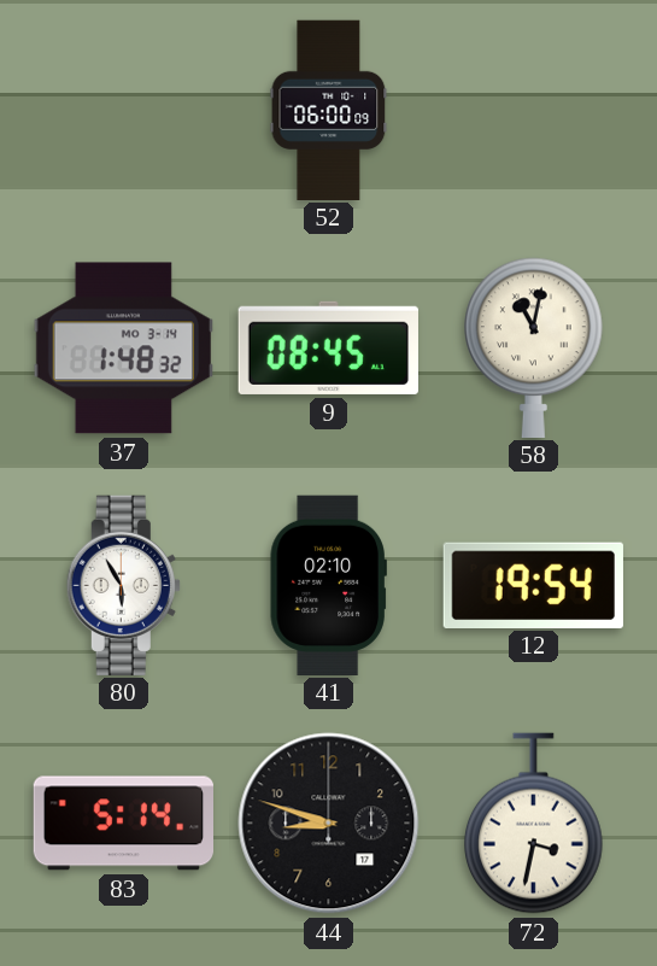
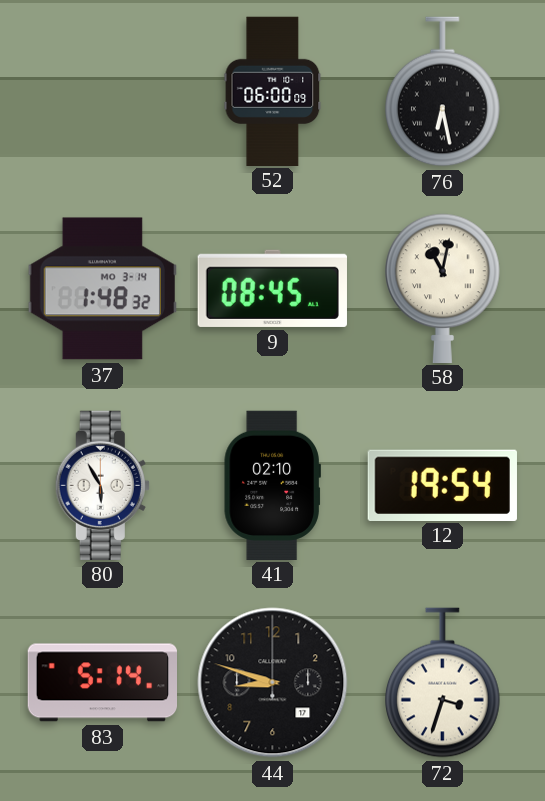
76: none -> 6:28 (443, 92)
72: 3:32 -> 3:33 (443, 683)
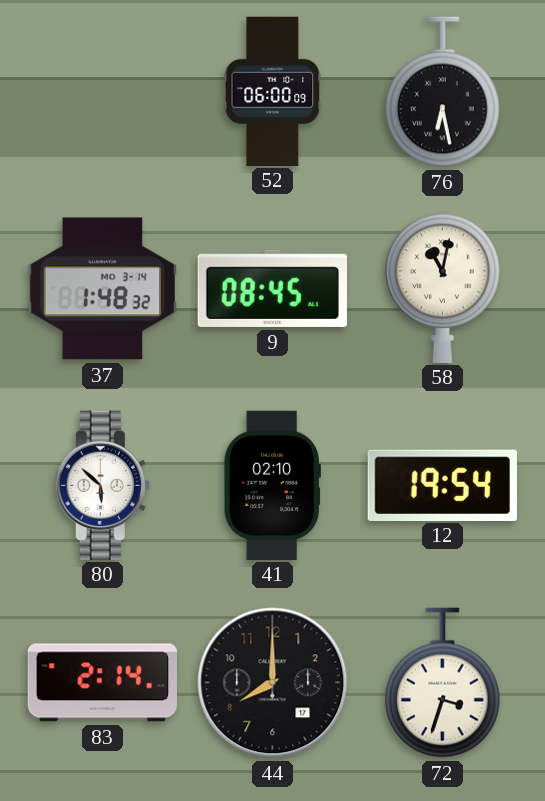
80: 5:55 -> 5:52 (102, 485)
83: 5:14 -> 2:14 (102, 683)
44: 8:48 -> 8:00 (273, 683)
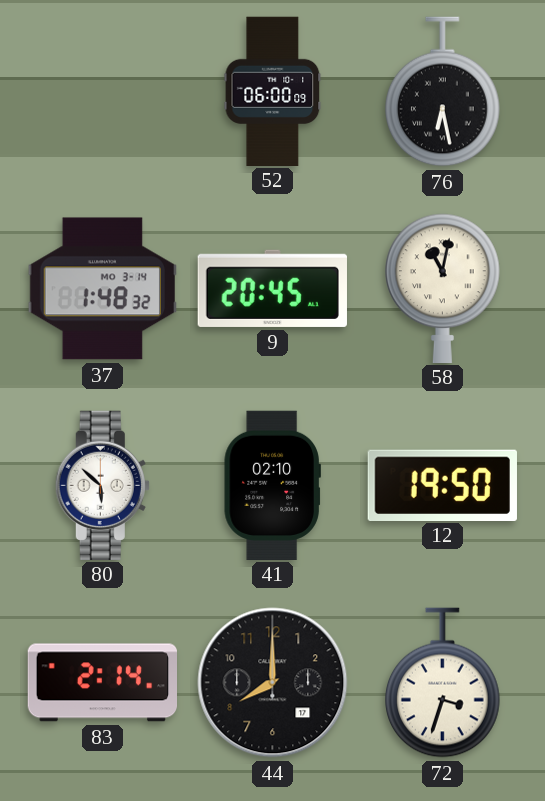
9: 08:45 -> 20:45 (272, 288)
12: 19:54 -> 19:50 (442, 485)
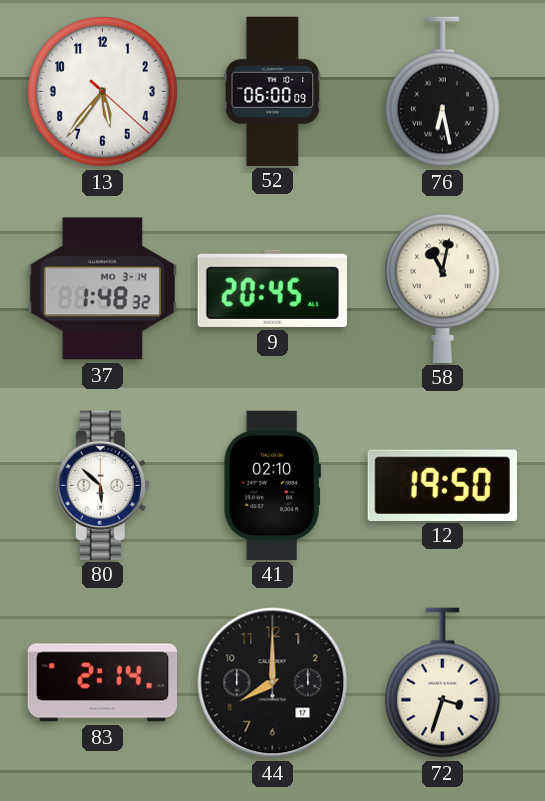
13: none -> 5:36 (103, 92)
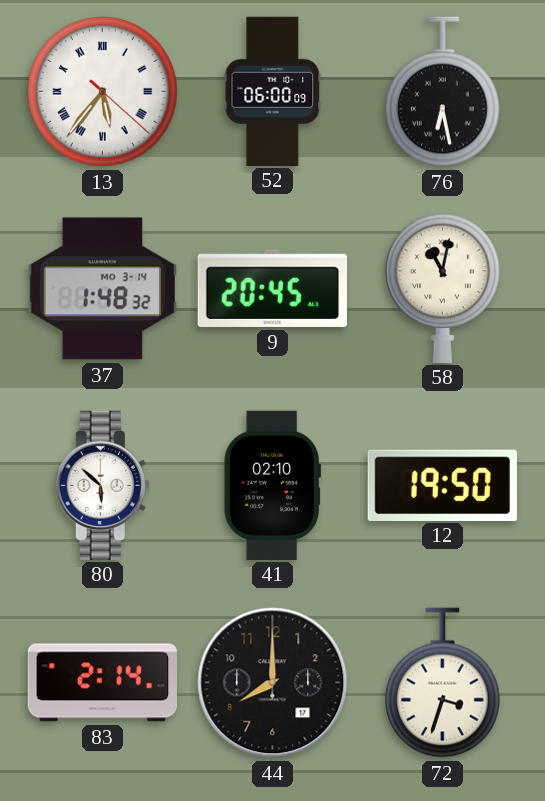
13 numerals: Arabic -> Roman (103, 92)
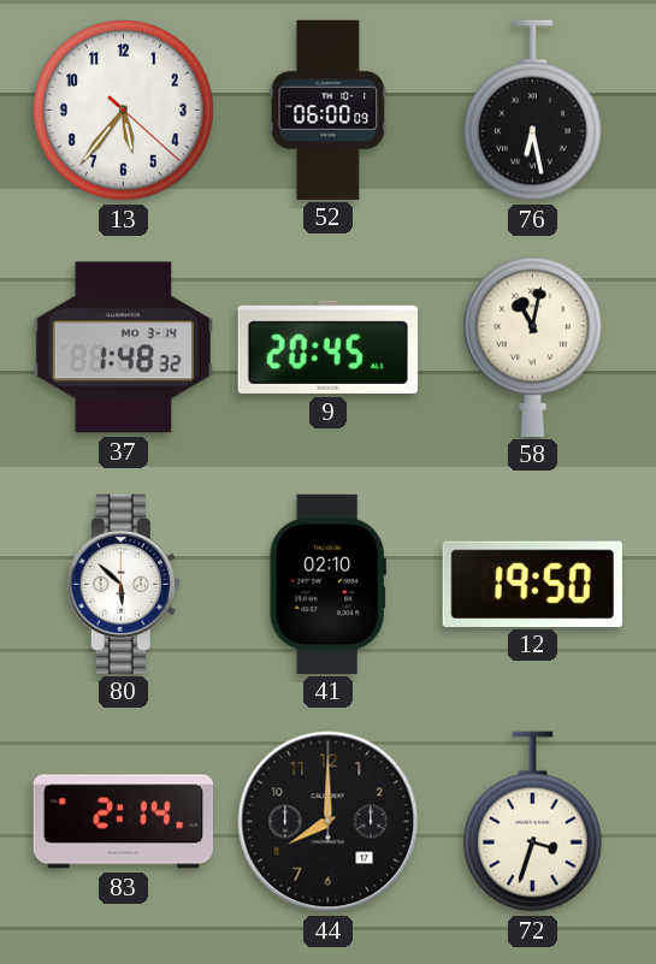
13 numerals: Roman -> Arabic (124, 111)
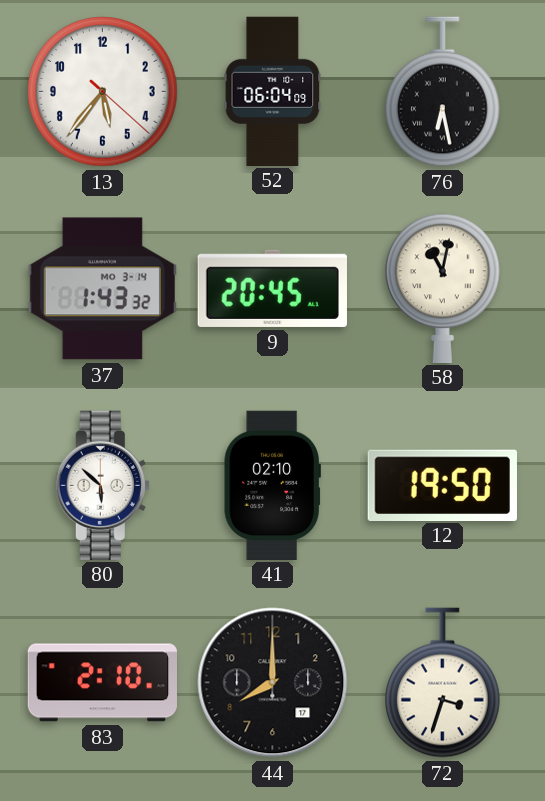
52: 06:00 -> 06:04 (273, 91)
37: 1:48 -> 1:43 (102, 289)
83: 2:14 -> 2:10 (102, 683)
